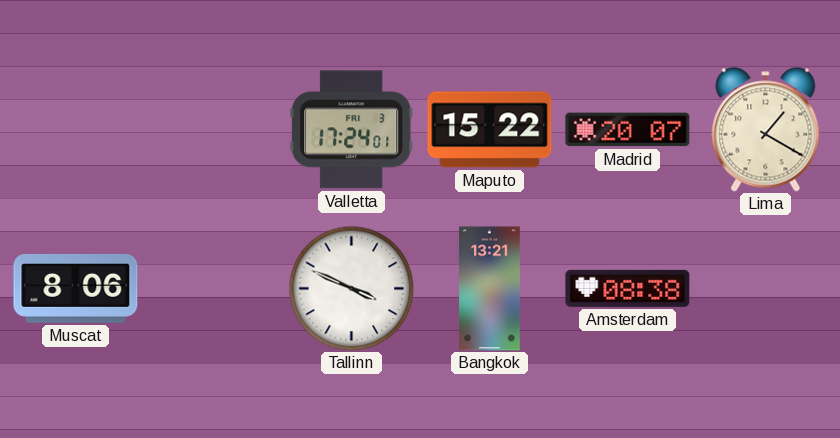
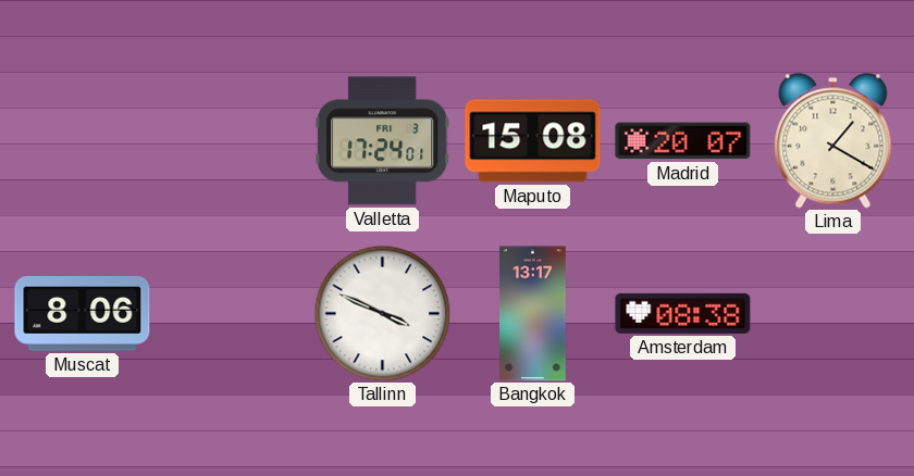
Maputo: 15:22 -> 15:08 (533, 141)
Bangkok: 13:21 -> 13:17 (533, 314)
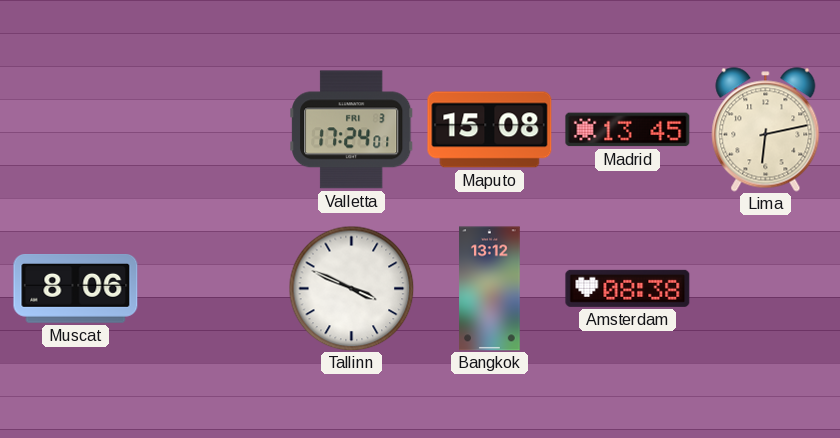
Madrid: 20:07 -> 13:45 (628, 130)
Lima: 1:20 -> 6:13 (766, 130)
Bangkok: 13:17 -> 13:12 (490, 289)
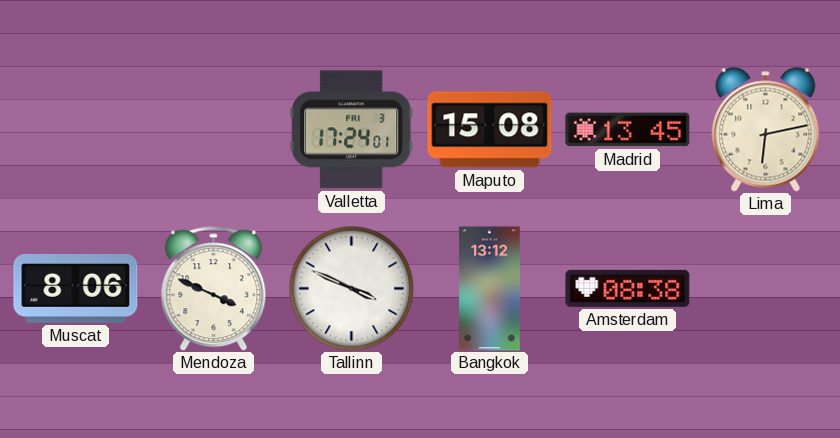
Mendoza: none -> 3:49 (214, 289)
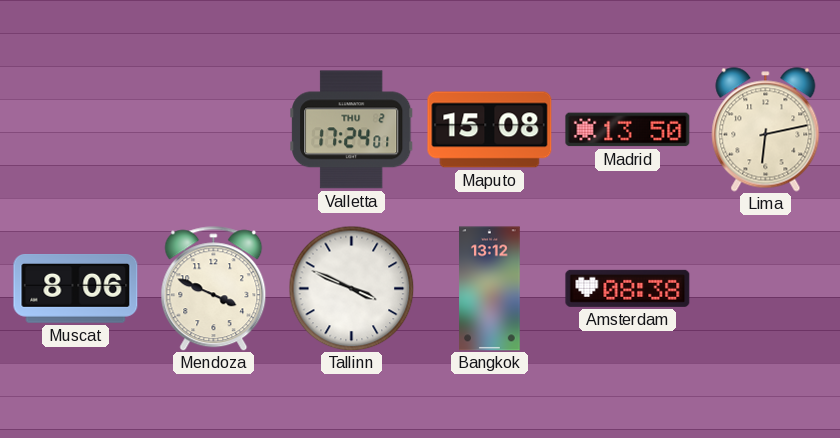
Valletta date: FRI 3 -> THU 2 (352, 130)
Madrid: 13:45 -> 13:50 (628, 130)
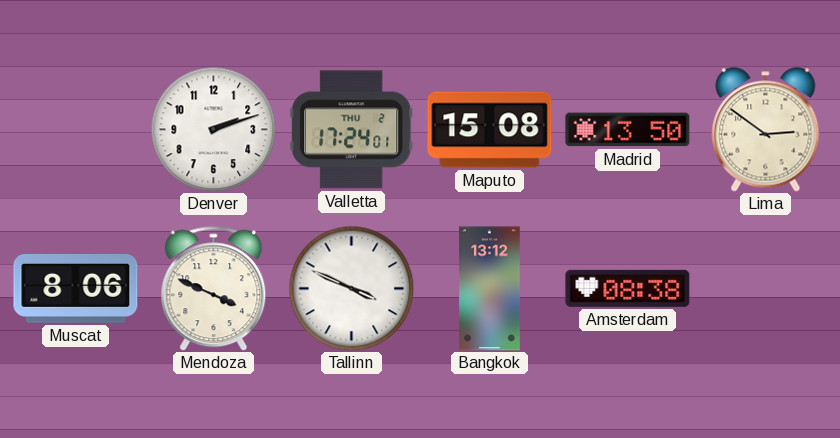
Denver: none -> 2:12 (213, 129)
Lima: 6:13 -> 2:51 (766, 130)
